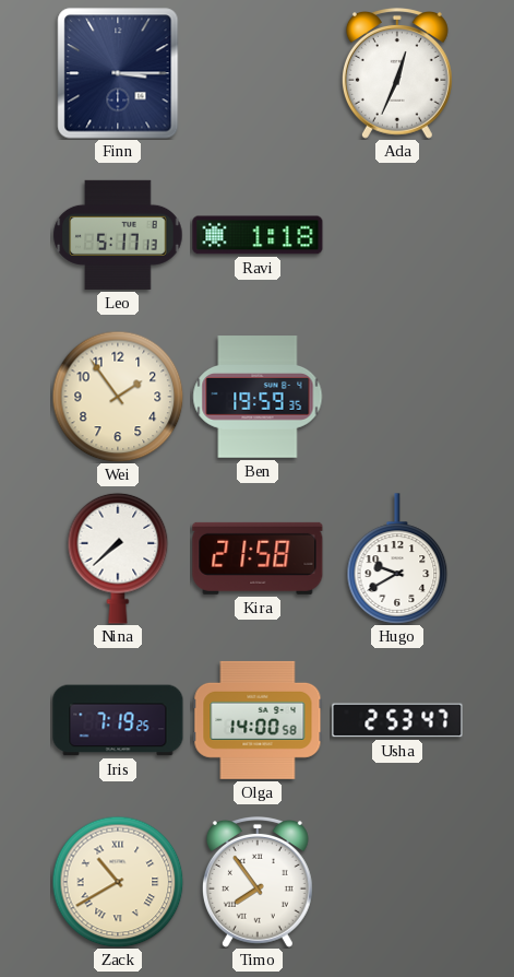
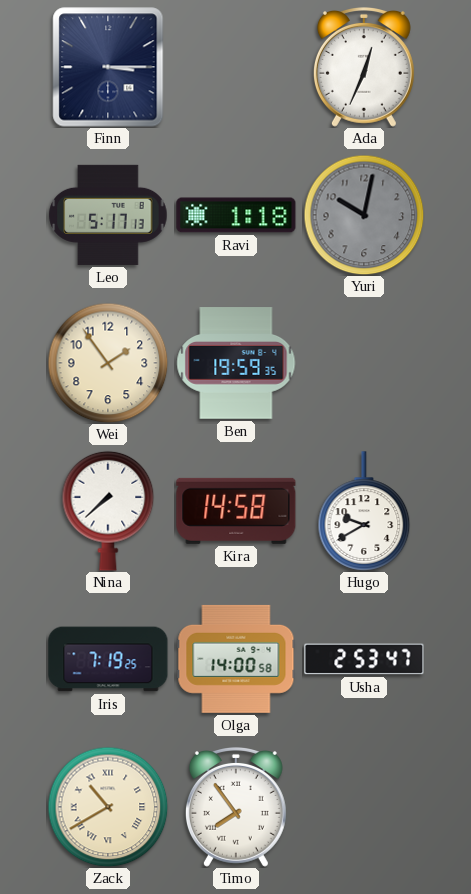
Yuri: none -> 10:02 (364, 215)
Kira: 21:58 -> 14:58 (236, 511)
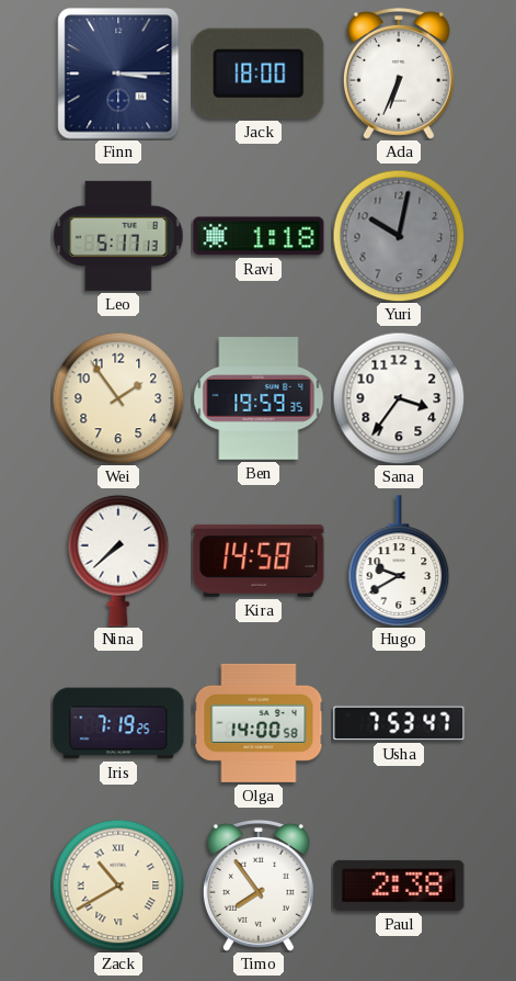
Jack: none -> 18:00 (259, 74)
Ada: 12:34 -> 6:34 (399, 75)
Sana: none -> 3:36 (399, 398)
Usha: 2:53 -> 7:53 (399, 723)
Paul: none -> 2:38 (399, 886)
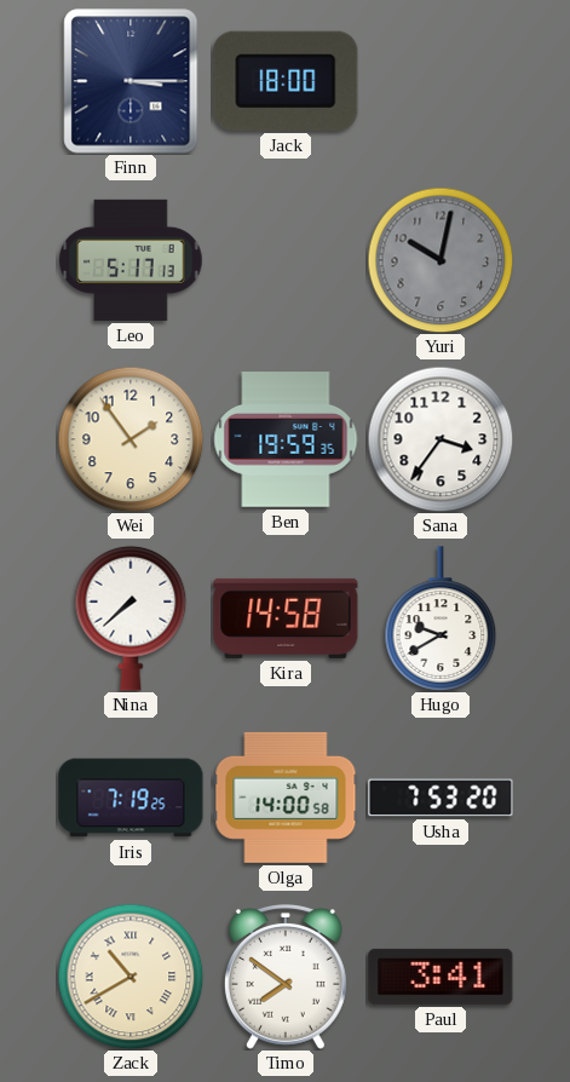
Ada: 6:34 -> none (399, 75)
Ravi: 1:18 -> none (259, 236)
Usha: 7:53:47 -> 7:53:20 (441, 798)
Timo: 7:54 -> 7:51 (286, 978)
Paul: 2:38 -> 3:41 (441, 977)
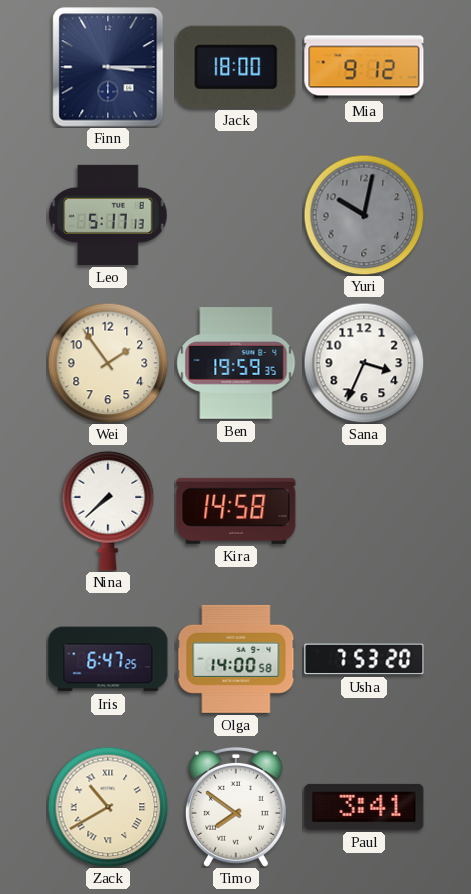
Mia: none -> 9:12 (364, 67)
Sana: 3:36 -> 3:34 (364, 363)
Hugo: 9:40 -> none (441, 618)
Iris: 7:19 -> 6:47 (108, 659)
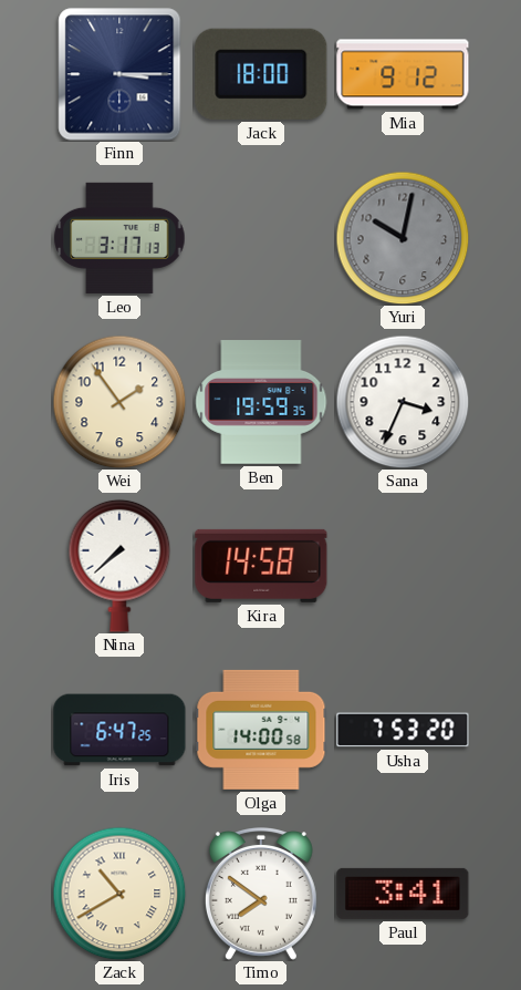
Leo: 5:17 -> 3:17 (119, 238)
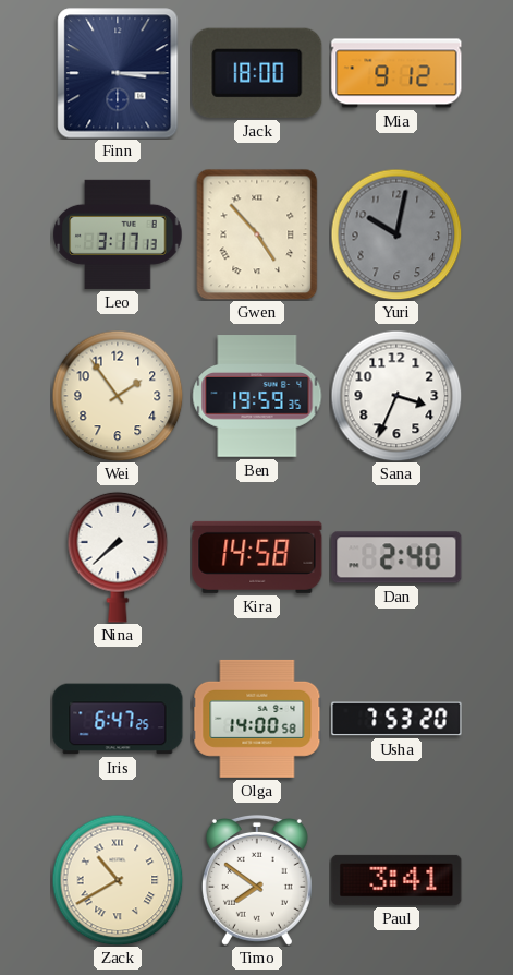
Gwen: none -> 4:53 (257, 234)
Dan: none -> 2:40 (396, 557)
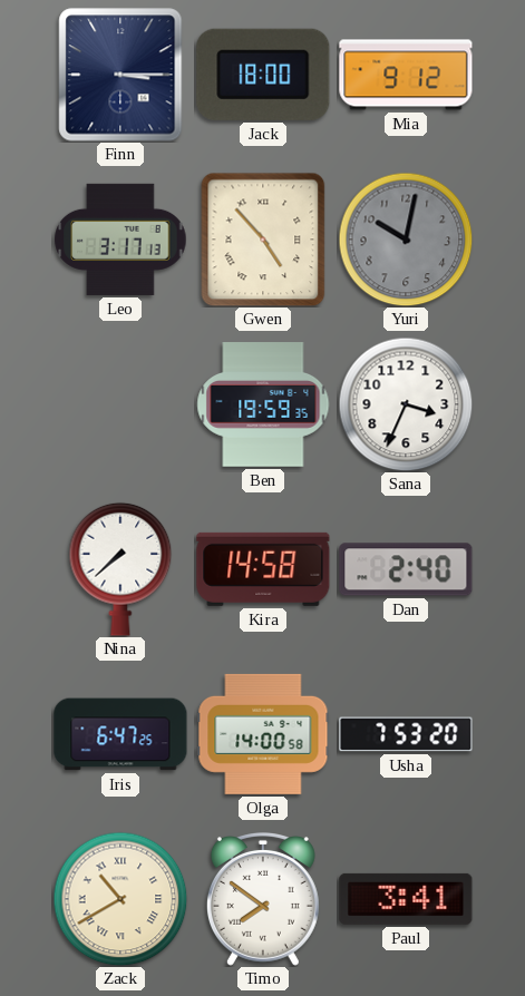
Wei: 1:54 -> none (118, 396)
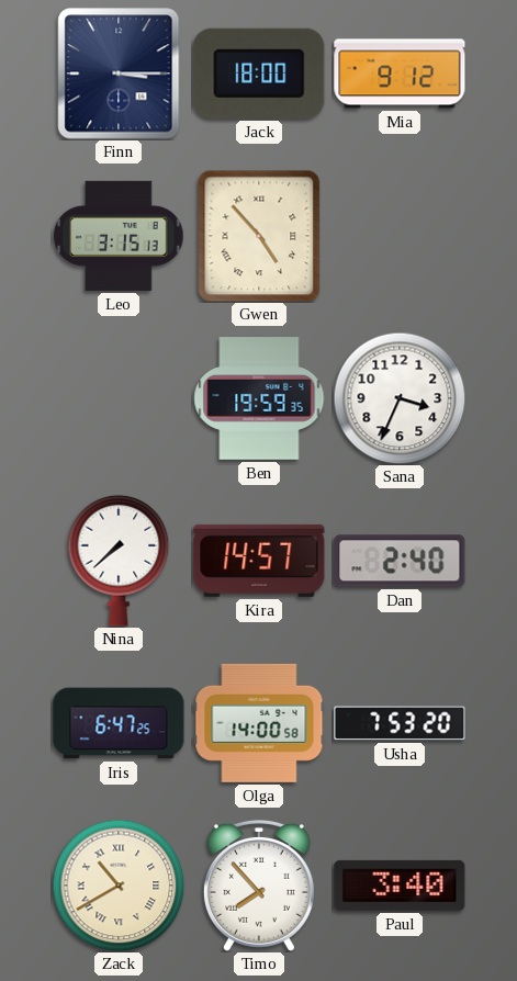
Leo: 3:17 -> 3:15 (119, 236)
Yuri: 10:02 -> none (406, 240)
Kira: 14:58 -> 14:57 (259, 561)
Timo: 7:51 -> 7:53 (259, 887)
Paul: 3:41 -> 3:40 (400, 886)
